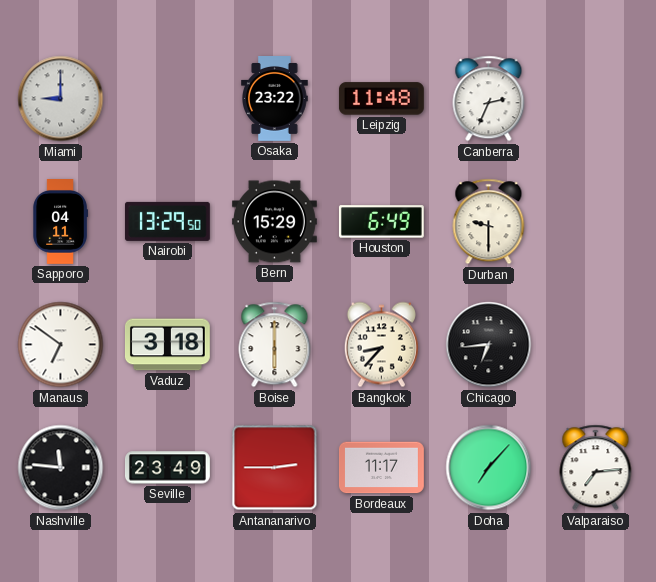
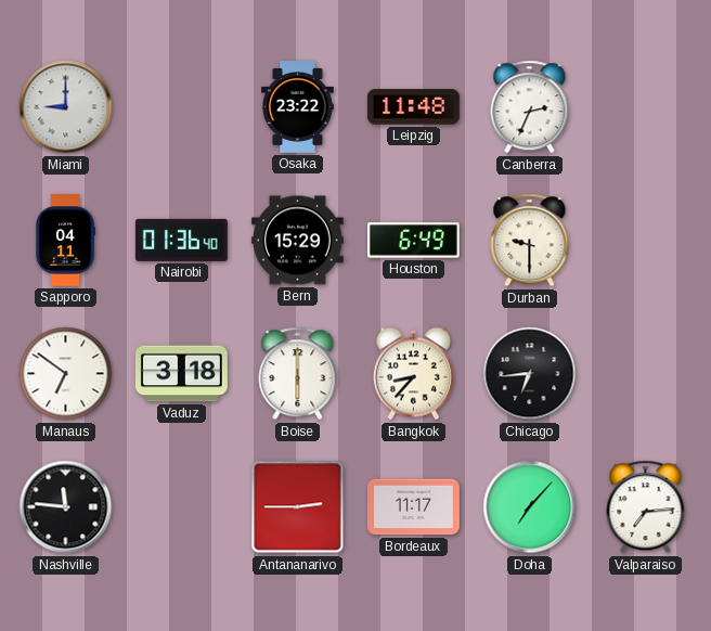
Nairobi: 13:29 -> 01:36 (181, 240)
Seville: 23:49 -> none (168, 468)
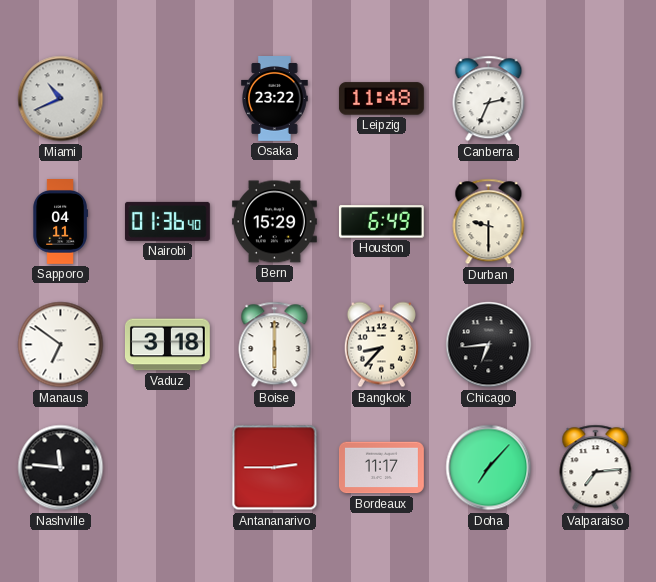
Miami: 9:00 -> 10:41 (61, 99)
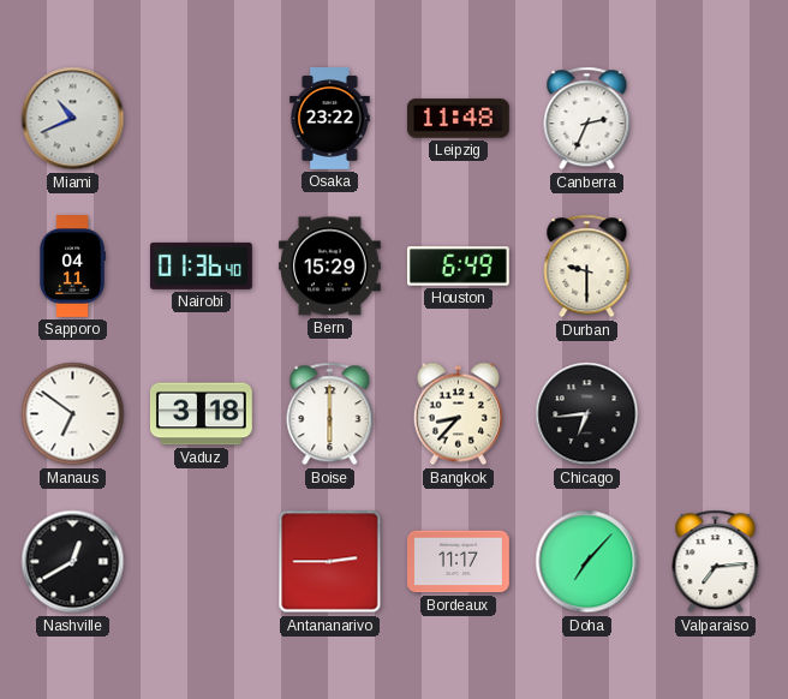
Nashville: 11:46 -> 12:40 (73, 562)
